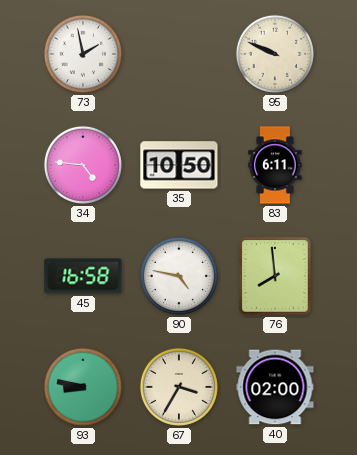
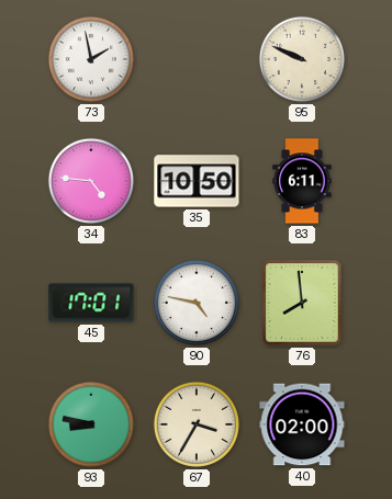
45: 16:58 -> 17:01 (91, 303)
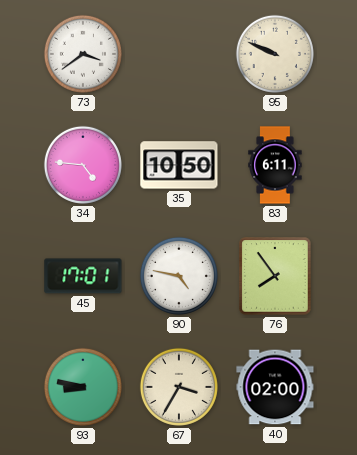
73: 1:58 -> 3:39 (83, 54)
76: 7:59 -> 7:54 (275, 276)
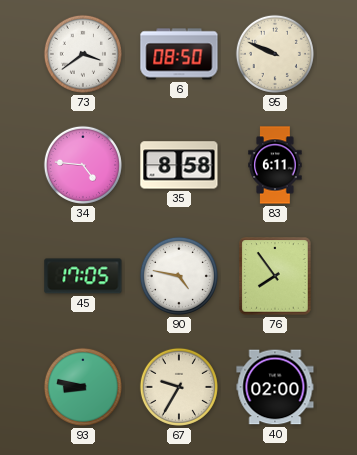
6: none -> 08:50 (179, 54)
35: 10:50 -> 8:58 (179, 165)
45: 17:01 -> 17:05 (83, 276)
67: 3:35 -> 9:35 (179, 387)
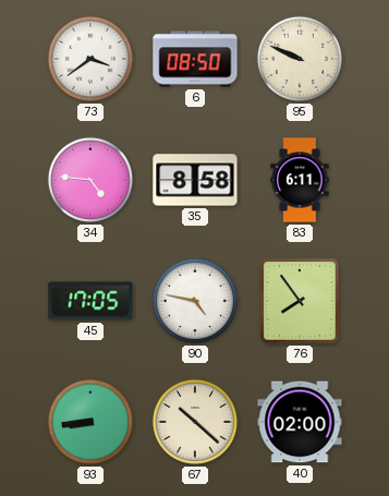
93: 8:47 -> 8:44 (90, 422)
67: 9:35 -> 10:22 (195, 422)
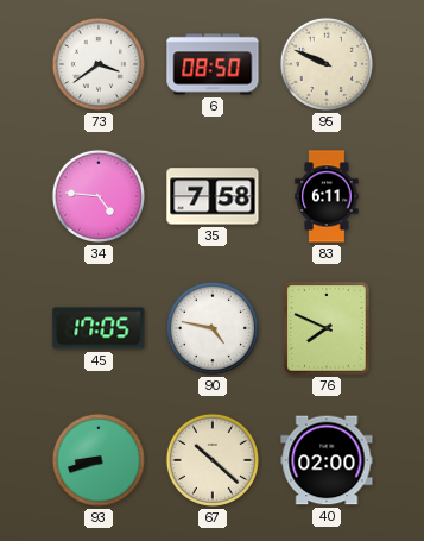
35: 8:58 -> 7:58 (213, 196)
76: 7:54 -> 7:49 (327, 328)
93: 8:44 -> 8:42 (99, 460)
